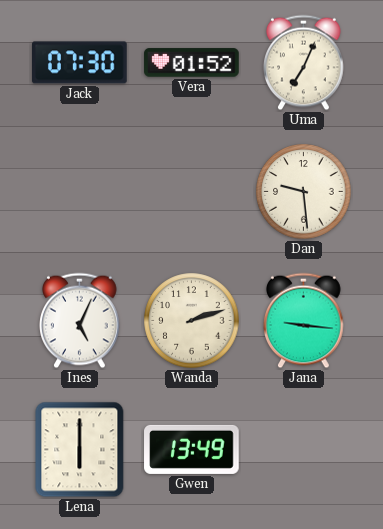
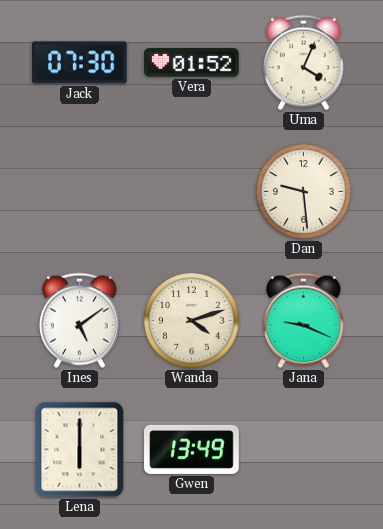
Uma: 7:04 -> 4:04 (304, 63)
Ines: 5:04 -> 5:09 (80, 321)
Wanda: 2:12 -> 4:12 (192, 321)
Jana: 9:16 -> 9:19 (304, 321)
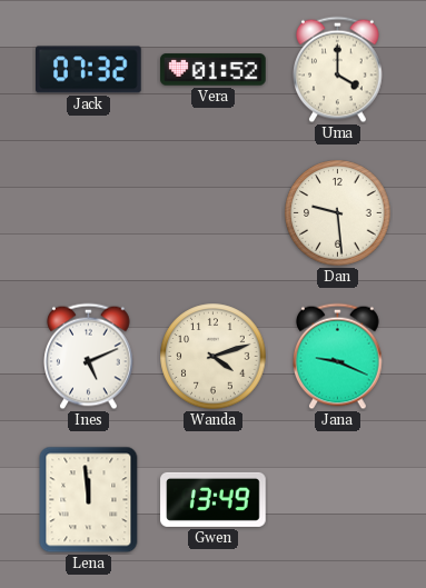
Jack: 07:30 -> 07:32 (89, 70)
Uma: 4:04 -> 4:00 (338, 70)
Ines: 5:09 -> 5:11 (89, 357)
Lena: 6:00 -> 11:59 (89, 500)
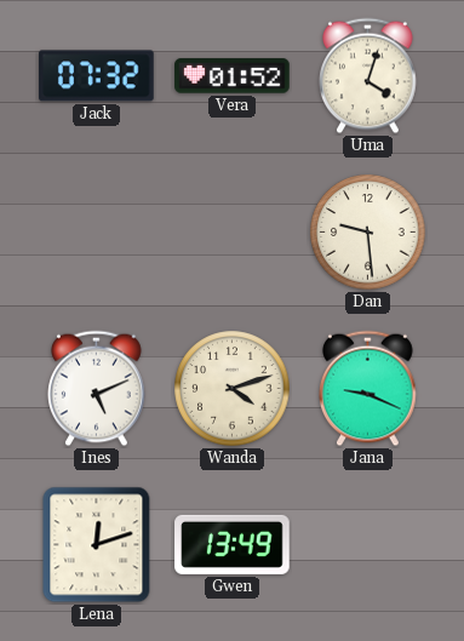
Uma: 4:00 -> 4:03 (368, 76)
Lena: 11:59 -> 12:12 (97, 545)
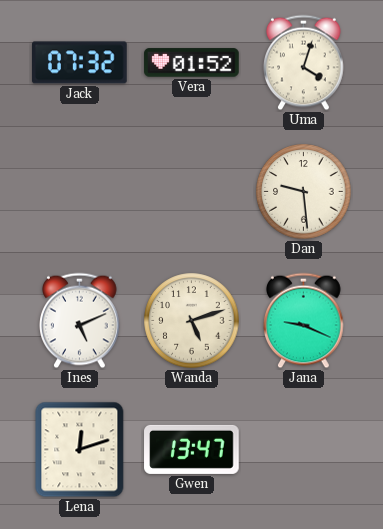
Wanda: 4:12 -> 5:12 (192, 321)
Gwen: 13:49 -> 13:47 (192, 449)
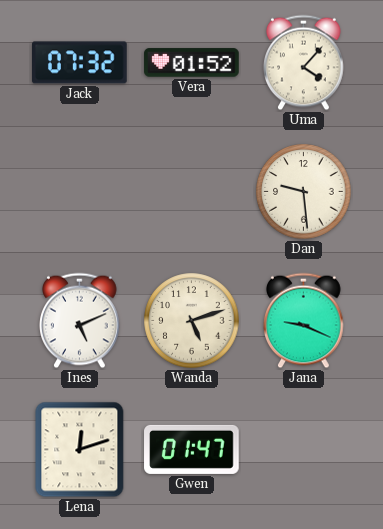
Uma: 4:03 -> 4:07 (304, 63)
Gwen: 13:47 -> 01:47 (192, 449)
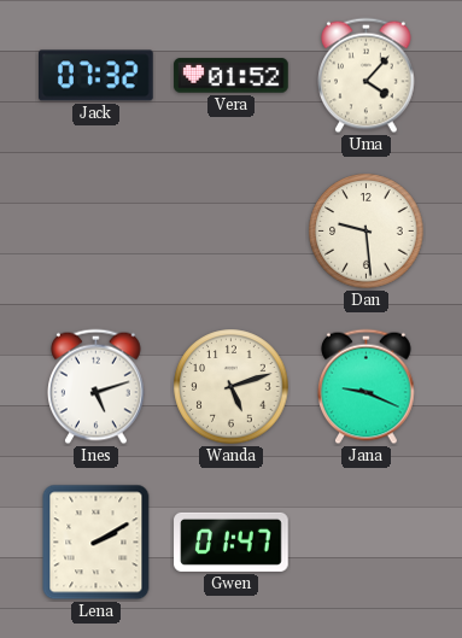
Ines: 5:11 -> 5:12 (97, 387)
Lena: 12:12 -> 2:10 (97, 543)
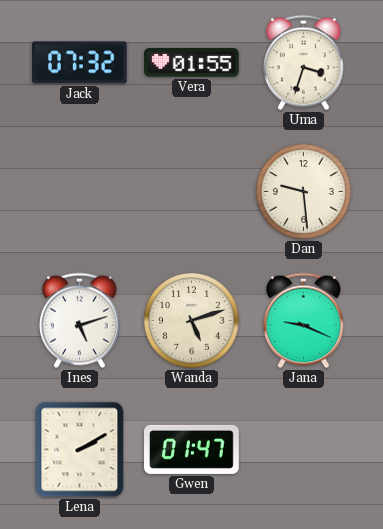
Vera: 01:52 -> 01:55 (192, 63)
Uma: 4:07 -> 3:33 (304, 63)
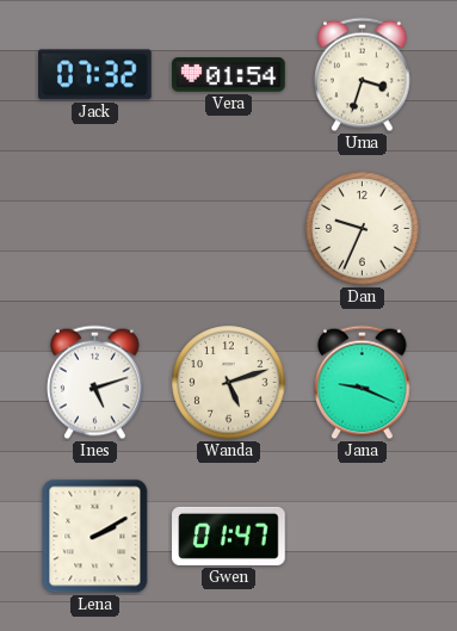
Vera: 01:55 -> 01:54 (229, 75)
Dan: 9:29 -> 9:34 (363, 229)
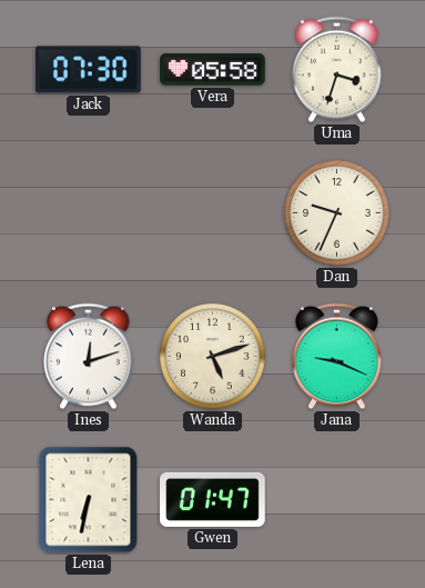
Jack: 07:32 -> 07:30 (89, 70)
Vera: 01:54 -> 05:58 (213, 70)
Ines: 5:12 -> 12:12 (89, 357)
Lena: 2:10 -> 6:32 (89, 500)
